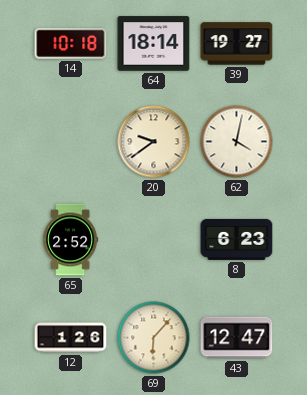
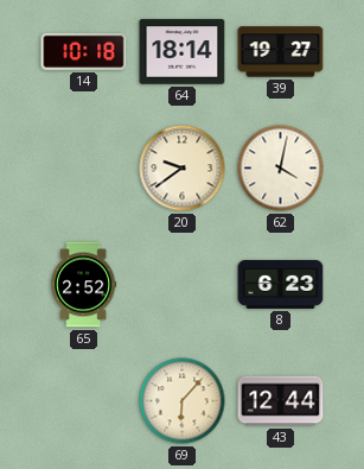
12: 1:26 -> none (71, 338)
43: 12:47 -> 12:44 (281, 401)
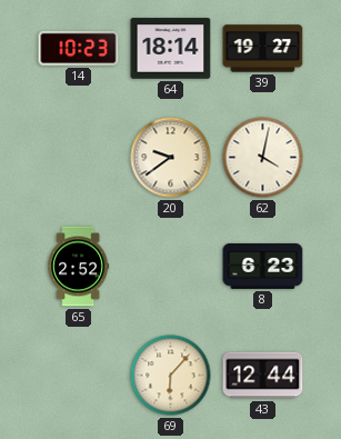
14: 10:18 -> 10:23 (79, 48)
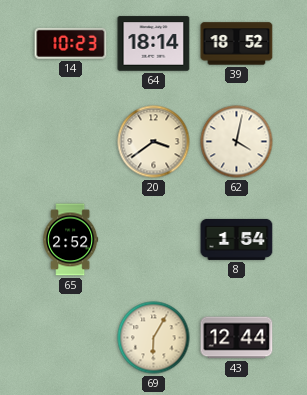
39: 19:27 -> 18:52 (237, 44)
20: 9:39 -> 3:39 (154, 142)
8: 6:23 -> 1:54 (237, 239)
69: 6:07 -> 6:05 (154, 338)
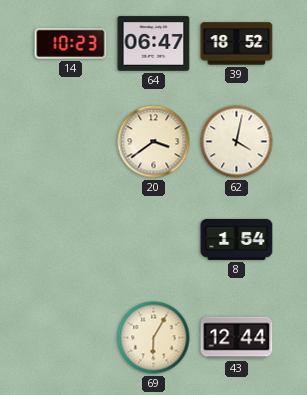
64: 18:14 -> 06:47 (154, 44)
65: 2:52 -> none (71, 240)
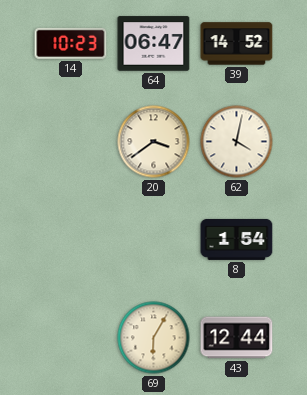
39: 18:52 -> 14:52 (237, 44)
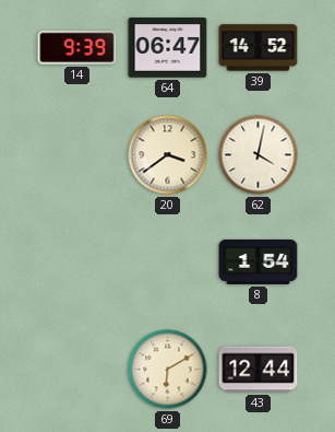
14: 10:23 -> 9:39 (77, 47)
69: 6:05 -> 6:10 (168, 370)
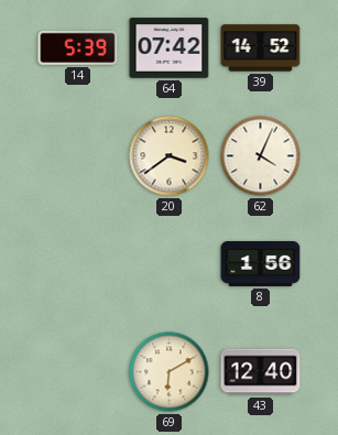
14: 9:39 -> 5:39 (78, 47)
64: 06:47 -> 07:42 (170, 48)
62: 4:02 -> 4:04 (261, 156)
8: 1:54 -> 1:56 (261, 263)
43: 12:44 -> 12:40 (261, 372)
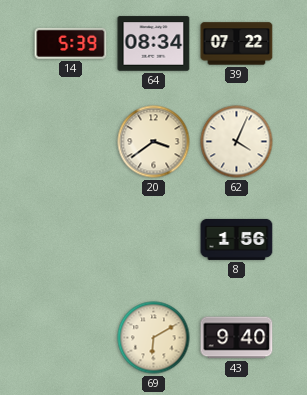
64: 07:42 -> 08:34 (154, 44)
39: 14:52 -> 07:22 (237, 44)
43: 12:40 -> 9:40 (237, 338)
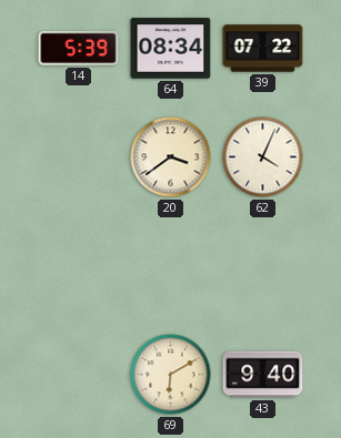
8: 1:56 -> none (237, 239)
